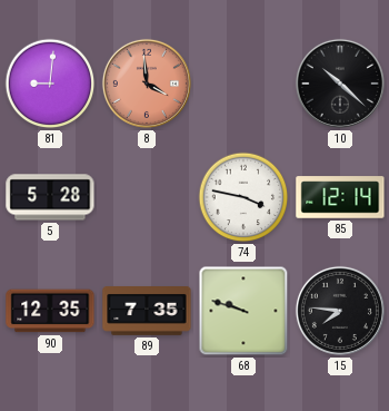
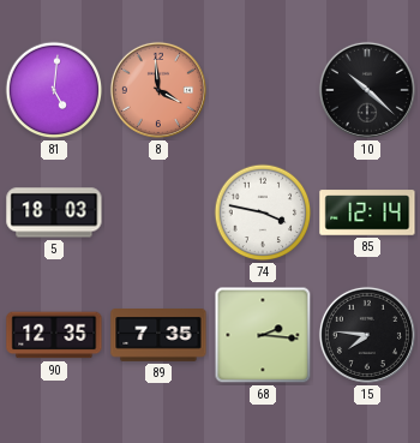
81: 9:01 -> 5:01 (54, 90)
5: 5:28 -> 18:03 (54, 212)
68: 9:48 -> 2:16 (263, 335)
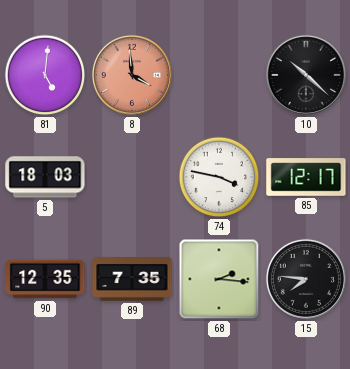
85: 12:14 -> 12:17 (306, 177)
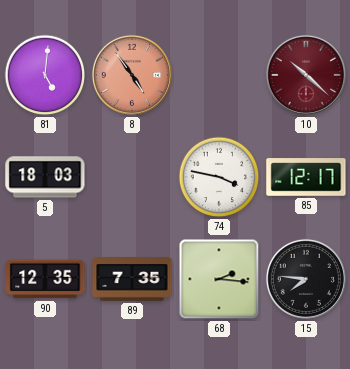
8: 3:59 -> 4:54 (132, 75)
10 dial: black -> burgundy (306, 75)
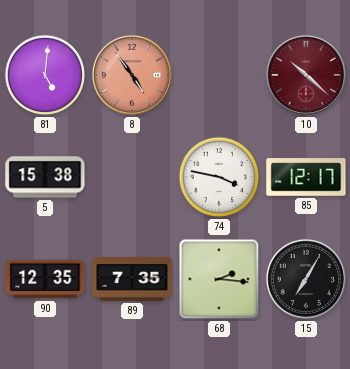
5: 18:03 -> 15:38 (45, 177)
15: 7:46 -> 7:05 (306, 279)
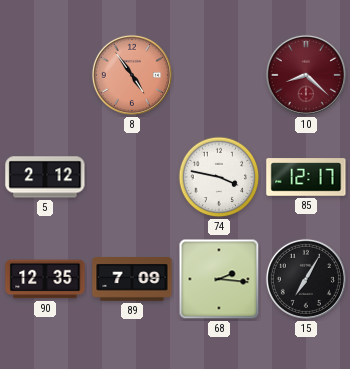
81: 5:01 -> none (45, 75)
10: 10:22 -> 8:22 (306, 75)
5: 15:38 -> 2:12 (45, 177)
89: 7:35 -> 7:09 (132, 280)
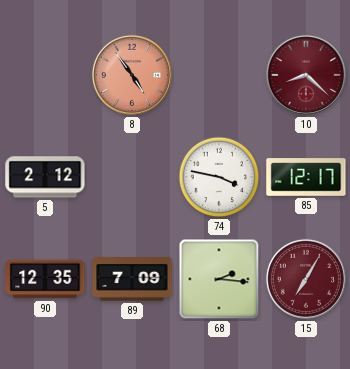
15 dial: black -> burgundy (306, 279)
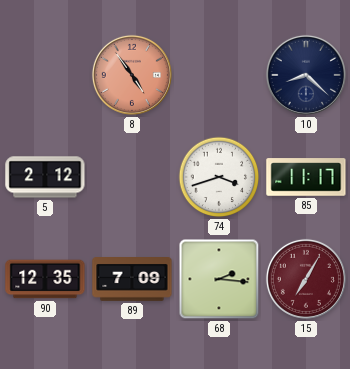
10 dial: burgundy -> navy (306, 75)
74: 3:47 -> 3:42 (219, 177)
85: 12:17 -> 11:17 (306, 177)
